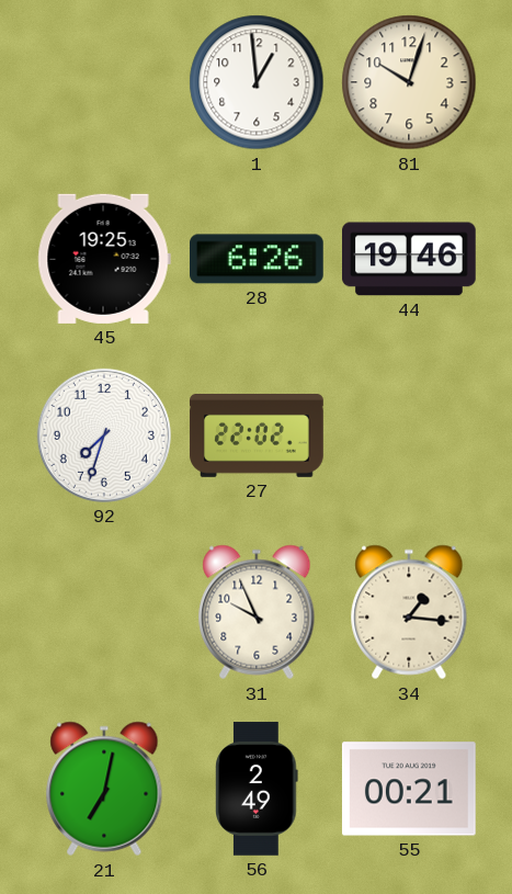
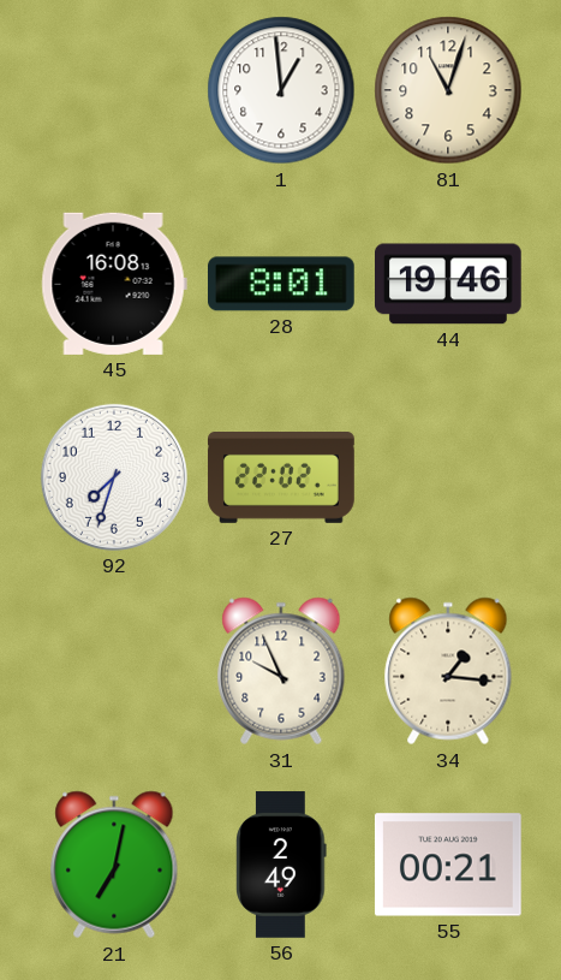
81: 10:03 -> 11:03 (448, 90)
45: 19:25 -> 16:08 (114, 284)
28: 6:26 -> 8:01 (282, 284)
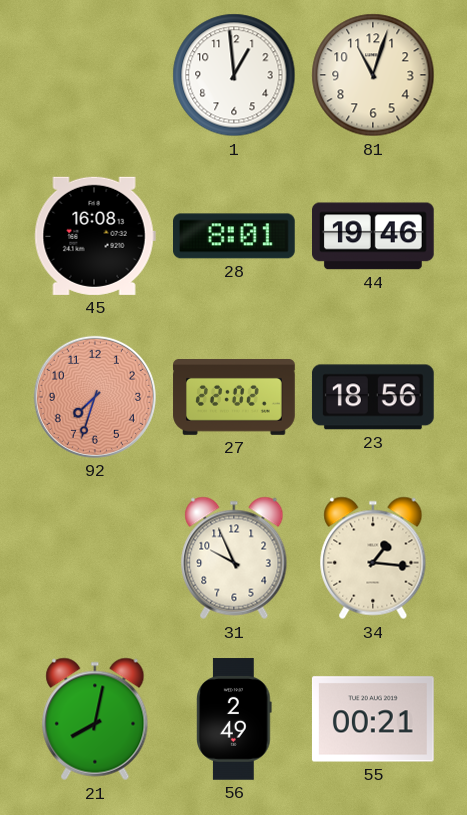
92 dial: white -> salmon (95, 397)
23: none -> 18:56 (373, 397)
21: 7:02 -> 8:02 (95, 719)
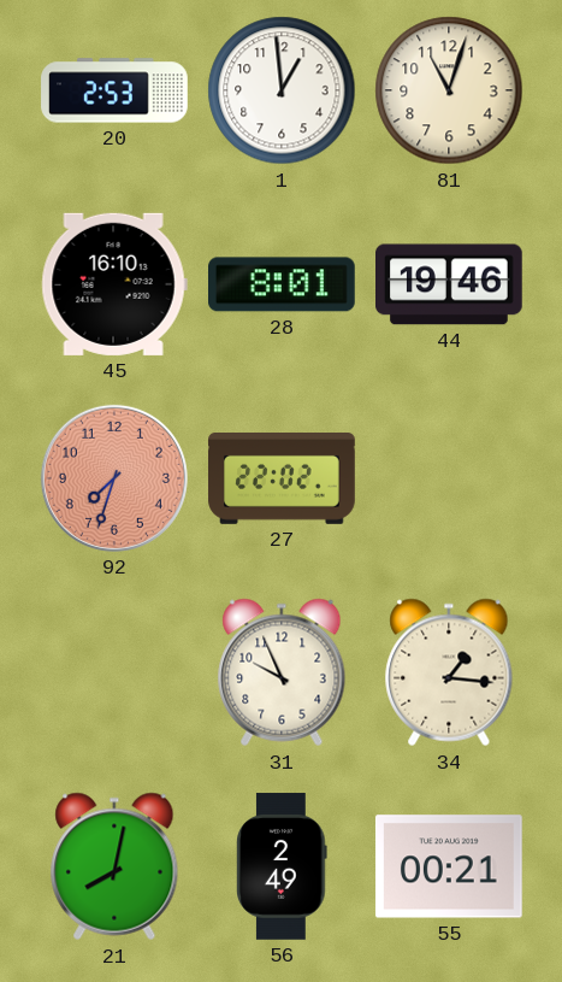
20: none -> 2:53 (114, 90)
45: 16:08 -> 16:10 (114, 284)
23: 18:56 -> none (373, 397)
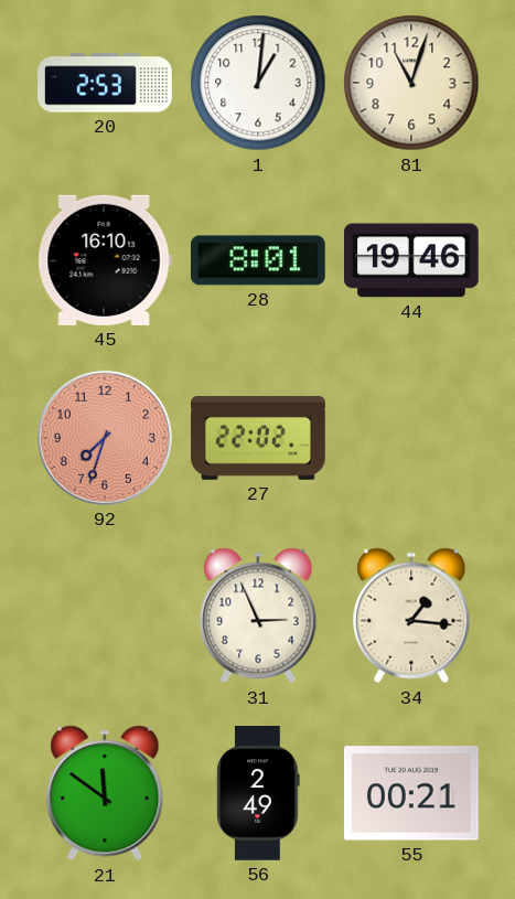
1: 12:59 -> 1:01 (258, 83)
31: 9:56 -> 2:56 (258, 616)
21: 8:02 -> 11:51 (105, 793)
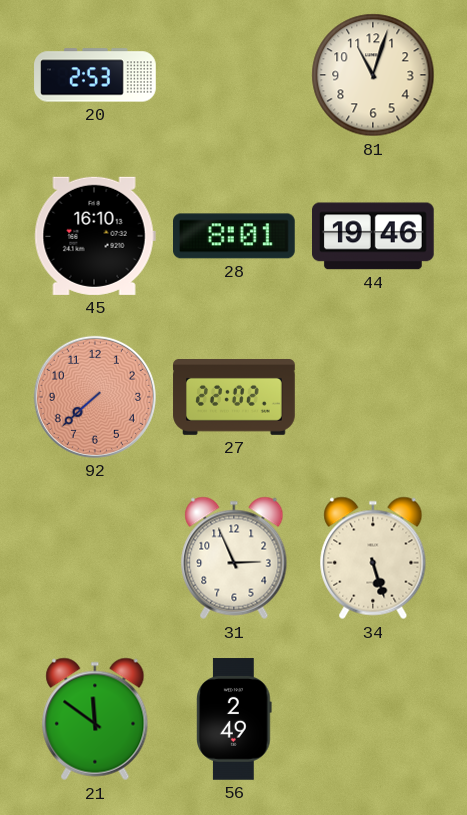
1: 1:01 -> none (258, 83)
92: 7:33 -> 7:38 (95, 397)
34: 1:16 -> 5:27 (373, 558)
55: 00:21 -> none (411, 793)
